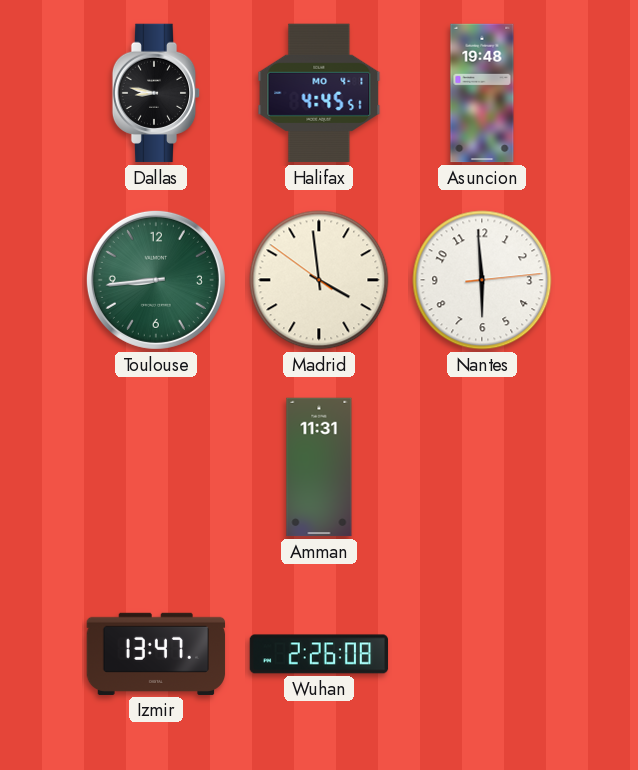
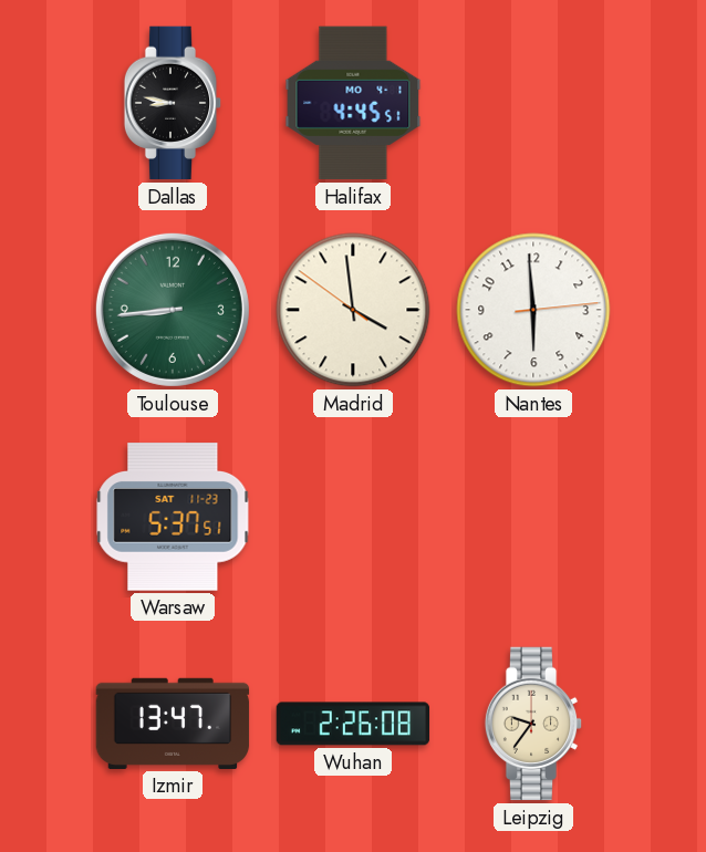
Asuncion: 19:48 -> none (482, 93)
Warsaw: none -> 5:37 (173, 517)
Amman: 11:31 -> none (319, 467)
Leipzig: none -> 9:36 (533, 724)
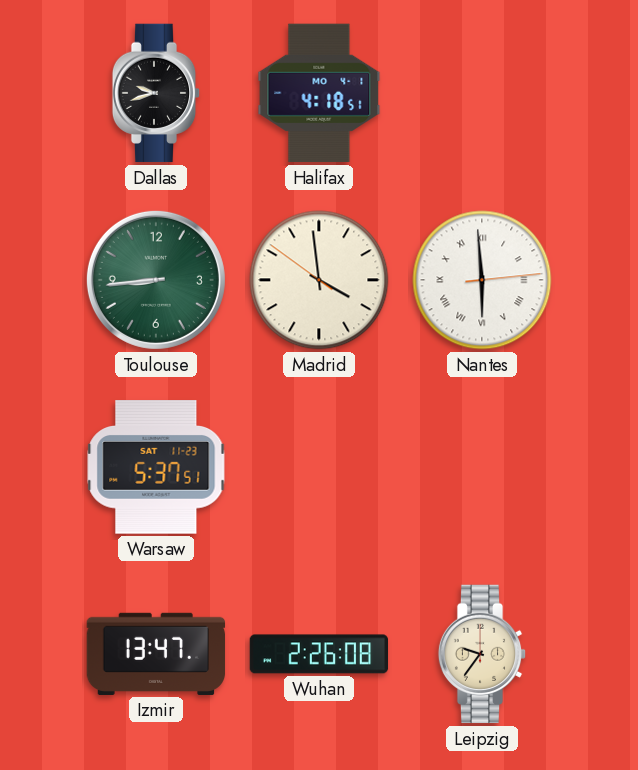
Dallas: 8:47 -> 9:42 (156, 93)
Halifax: 4:45 -> 4:18 (319, 93)
Nantes numerals: Arabic -> Roman (482, 280)
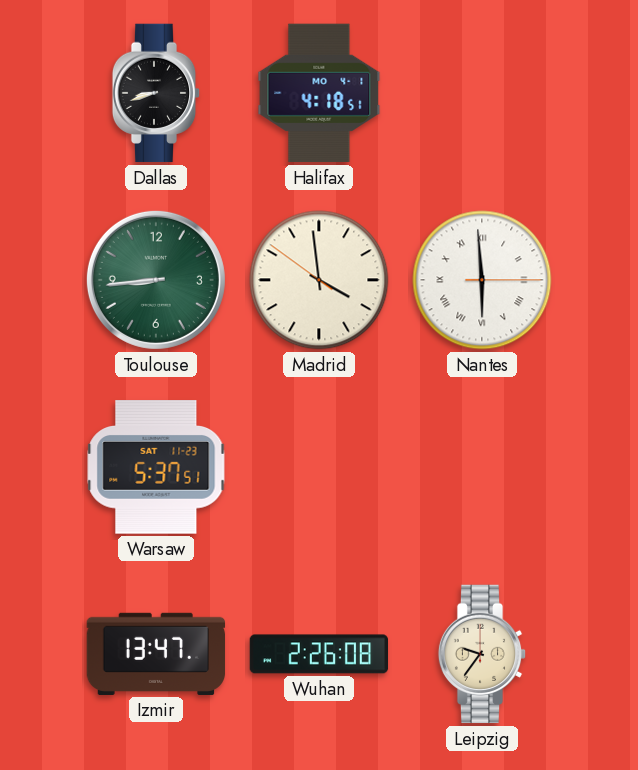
Dallas: 9:42 -> 8:42 (156, 93)
Nantes: 5:59:14 -> 5:59:15 (482, 280)
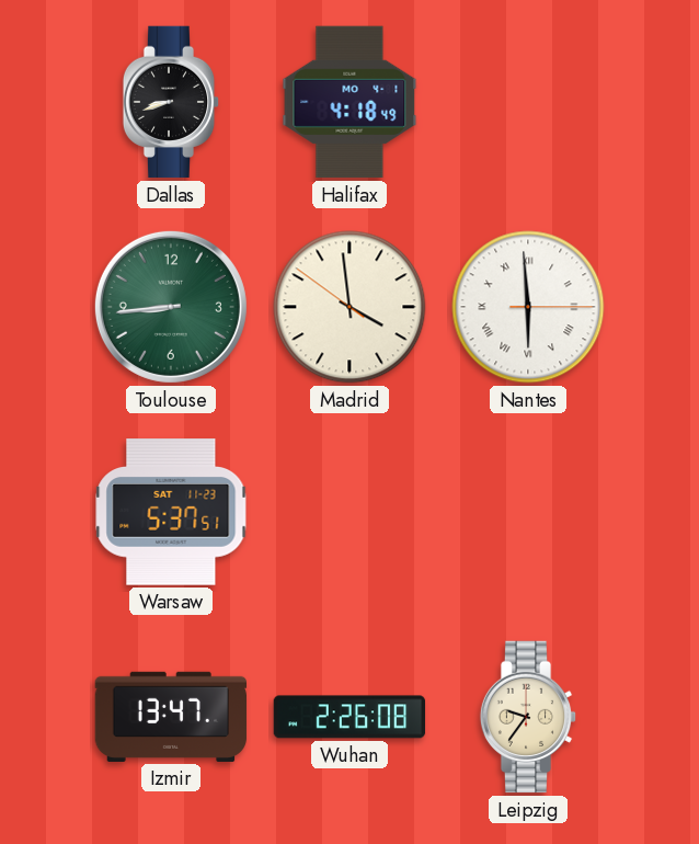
Halifax: 4:18:51 -> 4:18:49 (349, 102)
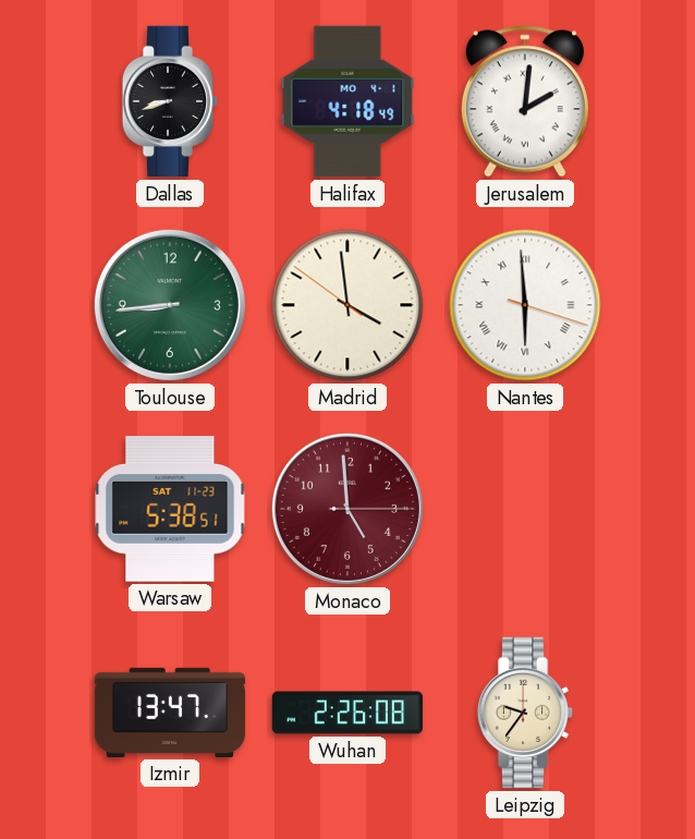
Jerusalem: none -> 2:01 (525, 101)
Nantes: 5:59:15 -> 5:59:18 (525, 305)
Warsaw: 5:37 -> 5:38 (170, 509)
Monaco: none -> 4:59 (347, 509)
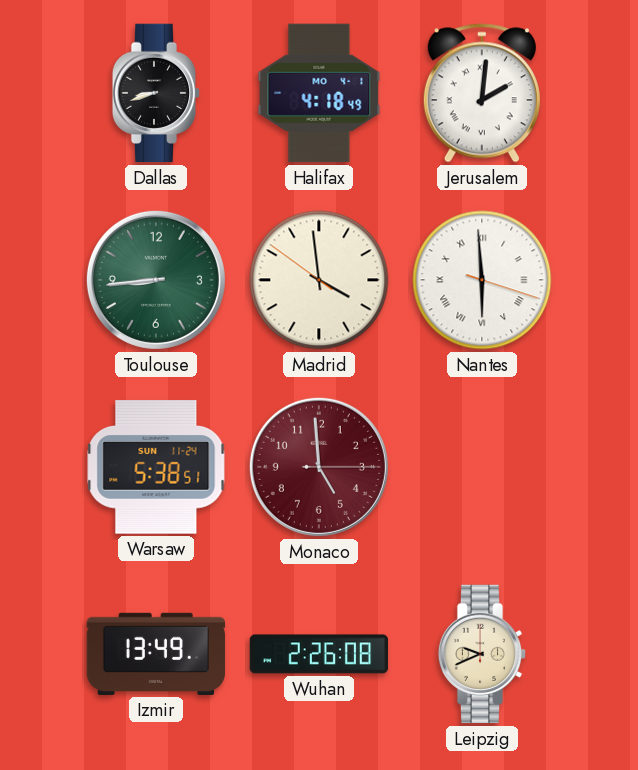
Warsaw date: SAT 11-23 -> SUN 11-24 (156, 467)
Izmir: 13:47 -> 13:49 (156, 654)
Leipzig: 9:36 -> 9:41 (482, 654)
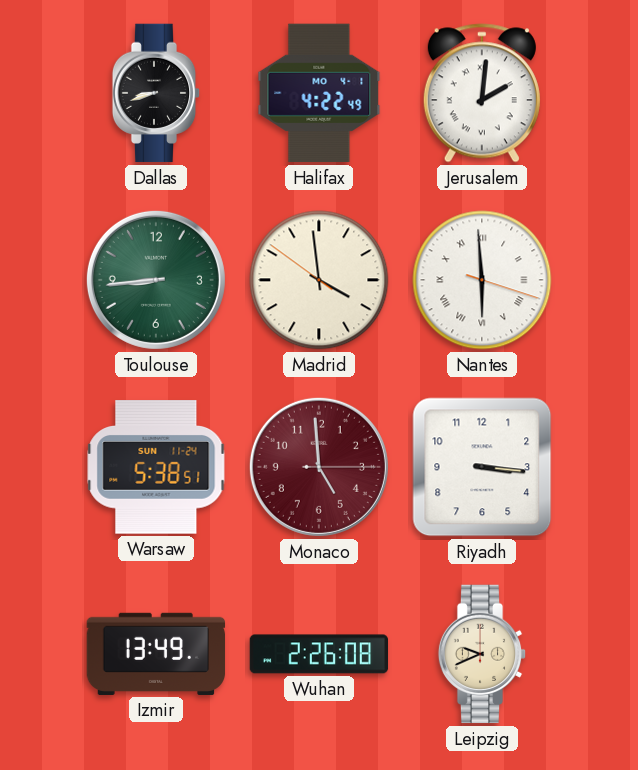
Halifax: 4:18 -> 4:22 (319, 93)
Riyadh: none -> 3:16 (482, 467)
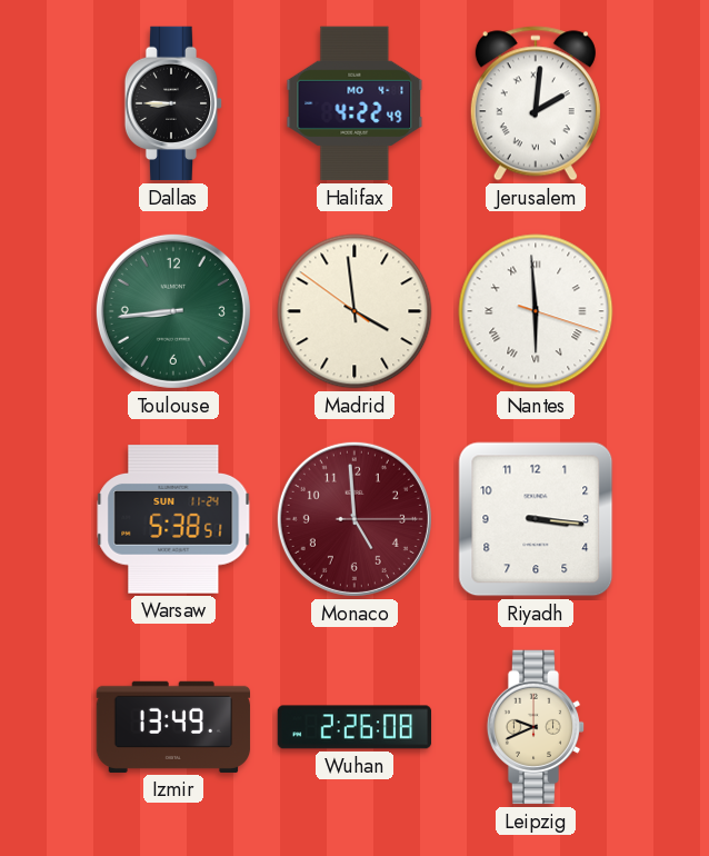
Dallas: 8:42 -> 8:45 (173, 103)
